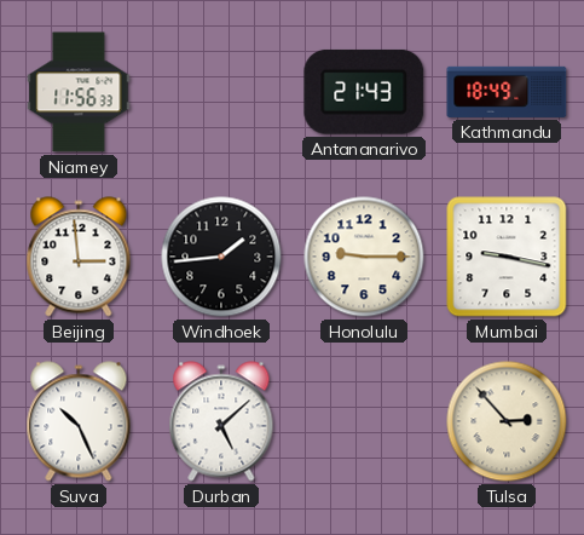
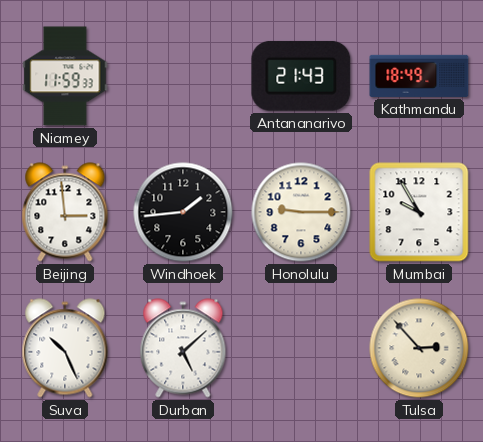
Niamey: 11:56 -> 11:59 (65, 76)
Mumbai: 9:17 -> 9:55 (419, 212)
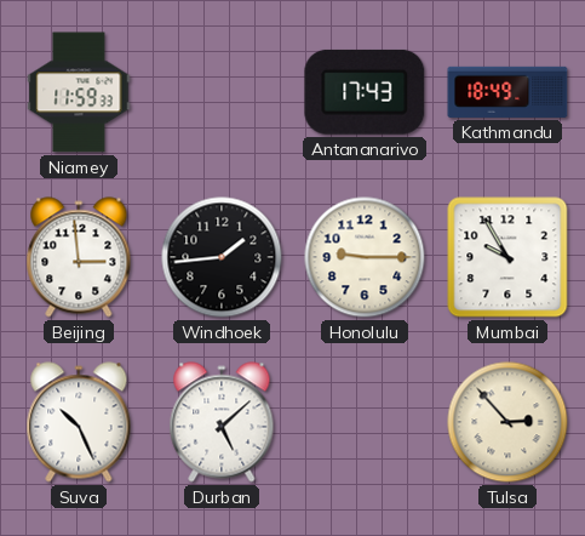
Antananarivo: 21:43 -> 17:43 (365, 92)
